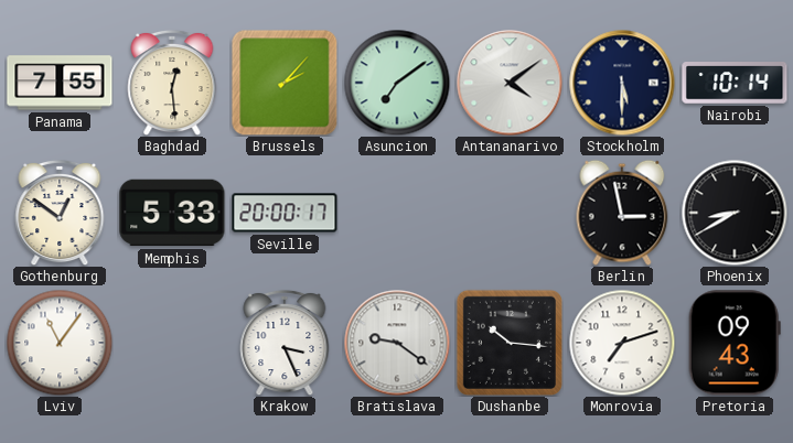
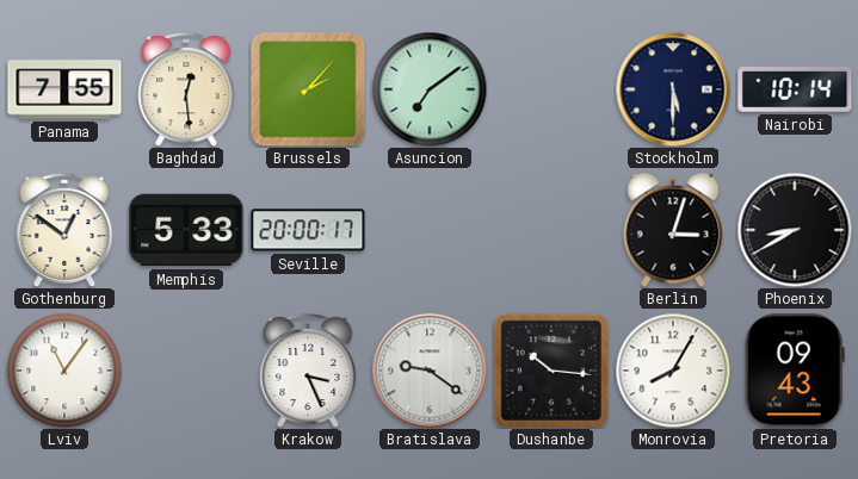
Antananarivo: 4:09 -> none (510, 83)
Berlin: 2:58 -> 3:03 (673, 230)
Monrovia: 7:12 -> 8:05 (673, 371)
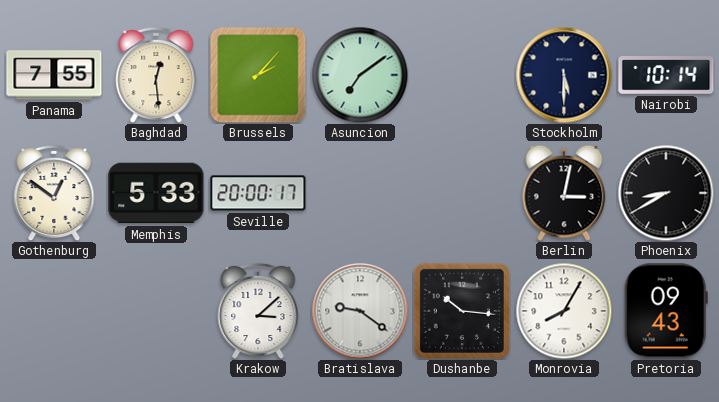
Berlin: 3:03 -> 3:02 (564, 193)
Lviv: 11:06 -> none (64, 371)
Krakow: 3:26 -> 3:08 (258, 311)
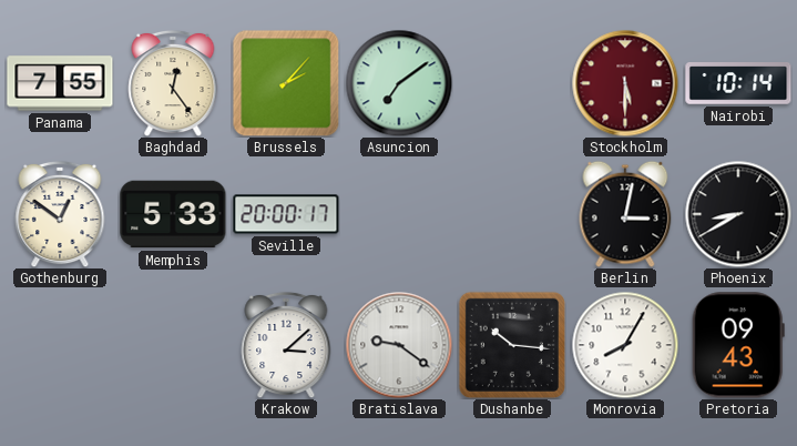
Baghdad: 12:29 -> 12:24 (173, 83)
Stockholm dial: navy -> burgundy (625, 83)
